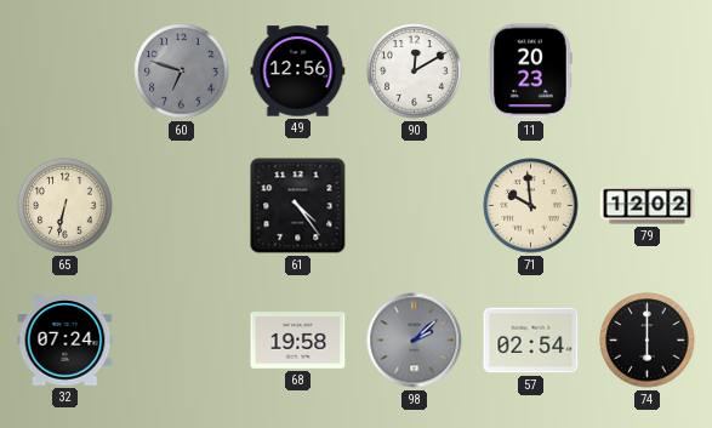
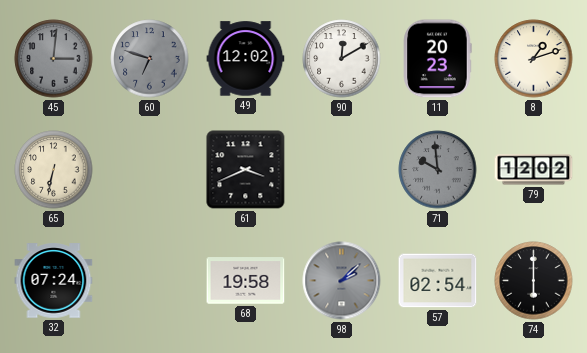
45: none -> 3:01 (54, 59)
49: 12:56 -> 12:02 (246, 59)
8: none -> 1:12 (534, 59)
61: 4:24 -> 3:41 (246, 170)
71 dial: cream -> grey (438, 170)
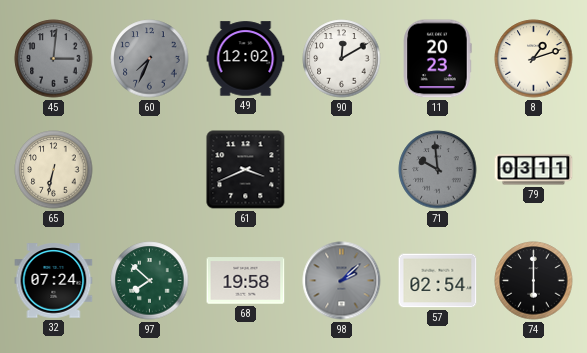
60: 6:48 -> 7:34 (150, 59)
79: 12:02 -> 03:11 (534, 170)
97: none -> 7:52 (150, 281)
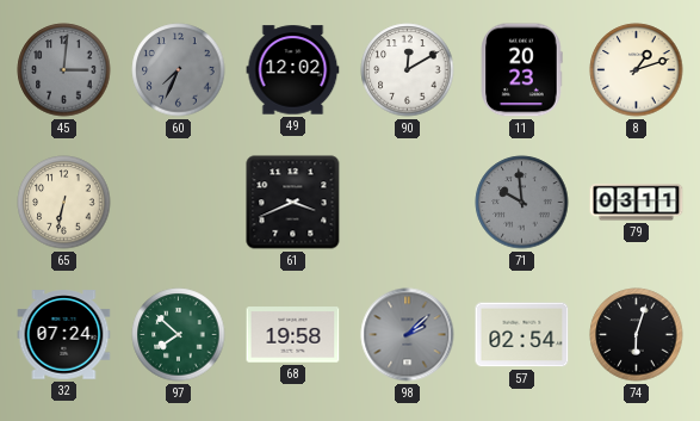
74: 6:00 -> 6:03 (637, 335)
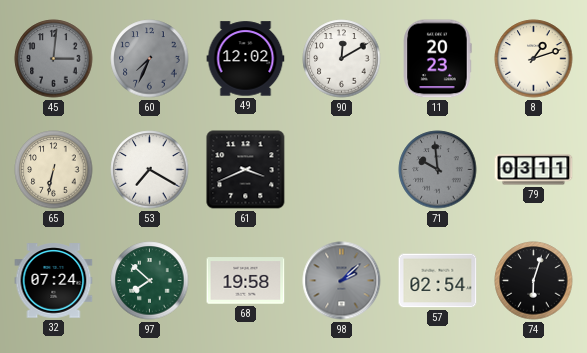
53: none -> 7:20 (150, 170)
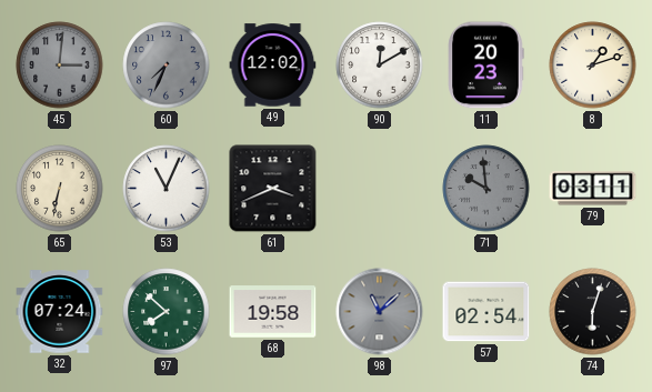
53: 7:20 -> 11:04 (167, 189)
98: 2:08 -> 11:08 (380, 312)
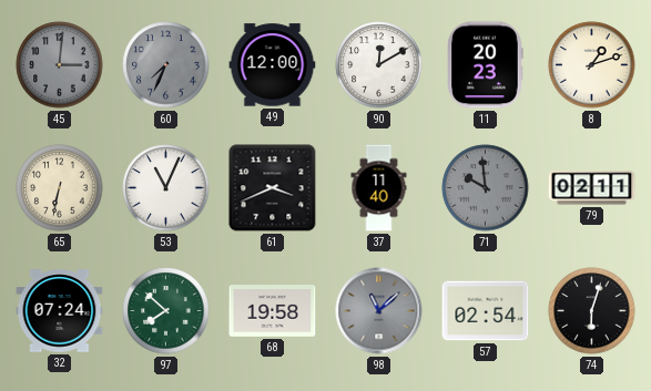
49: 12:02 -> 12:00 (273, 65)
37: none -> 11:40 (379, 188)
79: 03:11 -> 02:11 (592, 188)
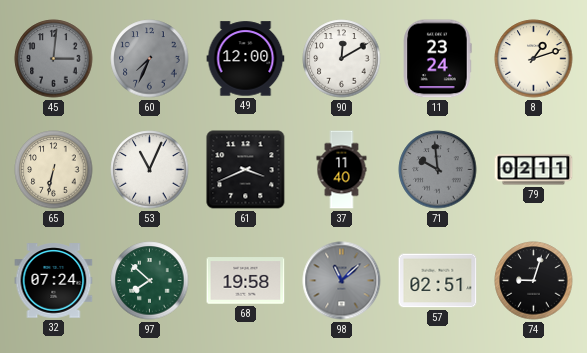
11: 20:23 -> 23:24 (437, 59)
57: 02:54 -> 02:51 (438, 281)
74: 6:03 -> 9:03 (534, 281)
